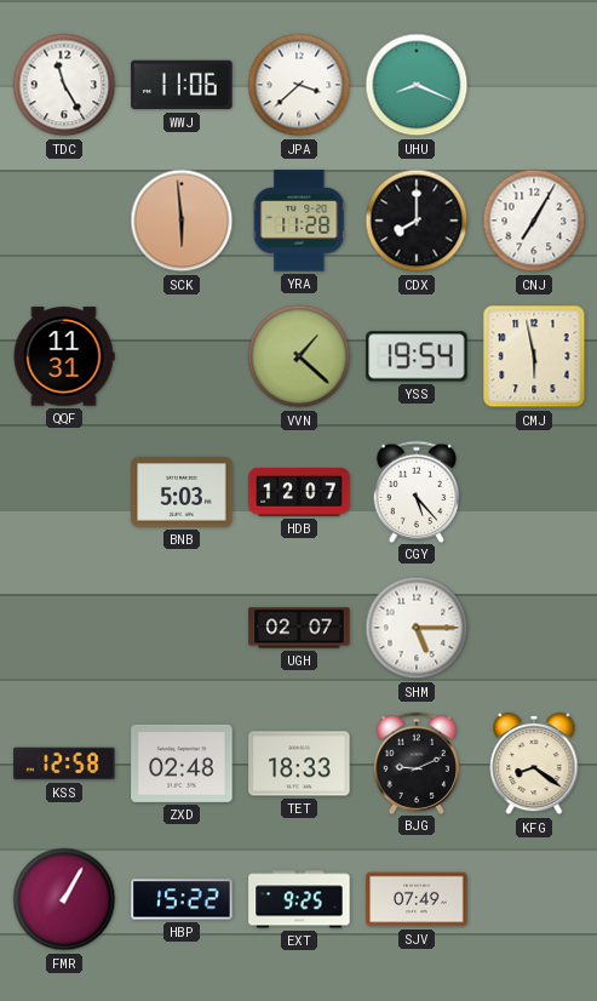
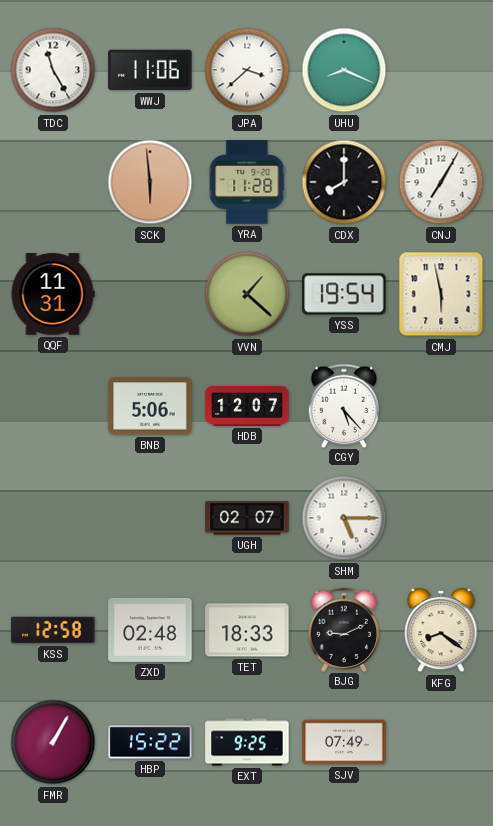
BNB: 5:03 -> 5:06 (150, 406)
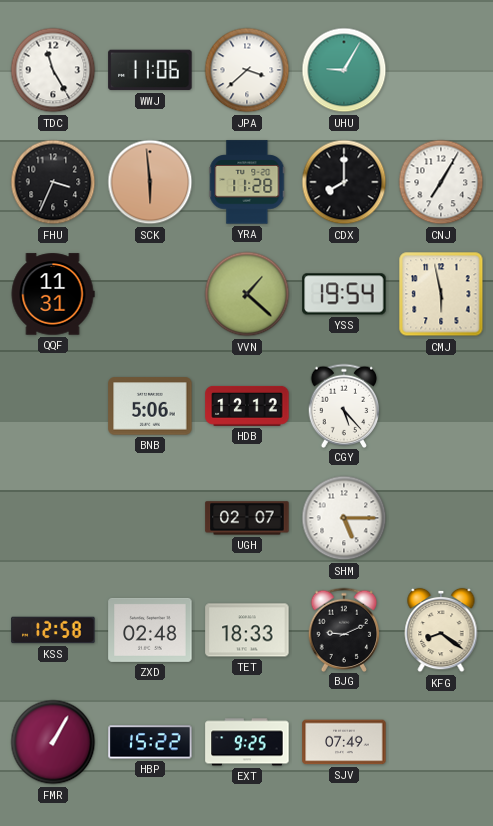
UHU: 8:19 -> 9:05 (344, 70)
FHU: none -> 3:34 (53, 182)
HDB: 12:07 -> 12:12 (247, 406)
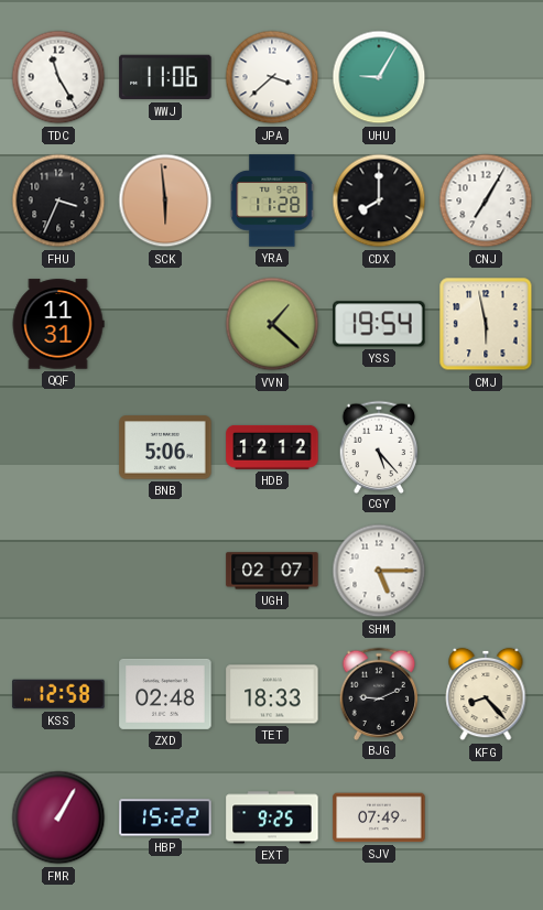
KFG: 8:21 -> 8:23 (486, 694)
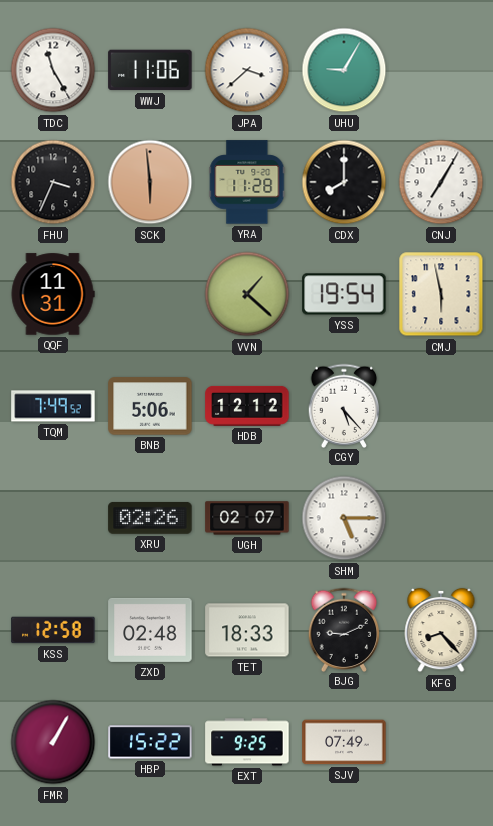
TQM: none -> 7:49 (53, 406)
XRU: none -> 02:26 (150, 518)
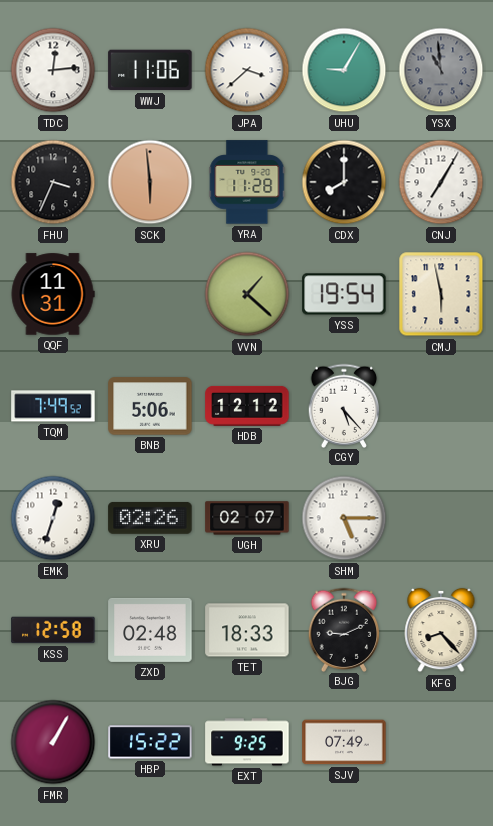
TDC: 11:25 -> 12:14 (53, 70)
YSX: none -> 10:59 (441, 70)
EMK: none -> 12:33 (53, 518)
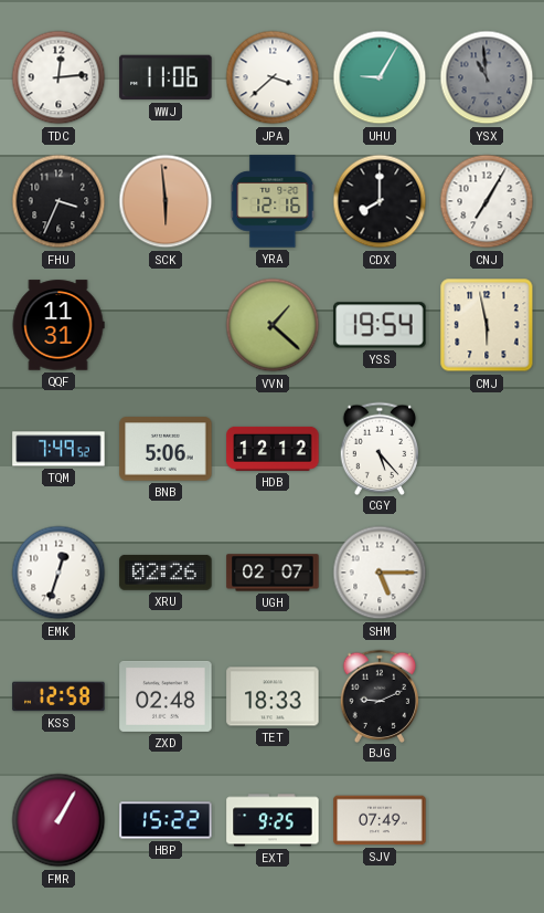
YRA: 11:28 -> 12:16 (273, 201)
KFG: 8:23 -> none (441, 630)
